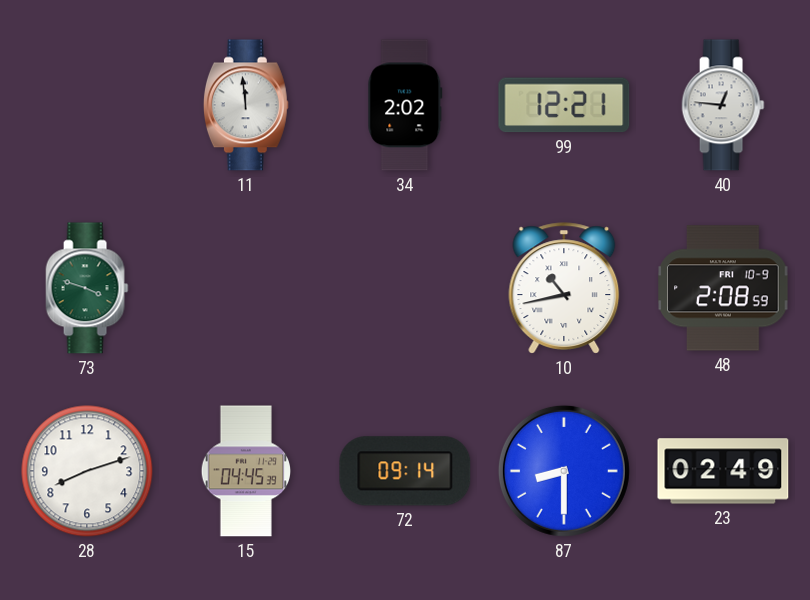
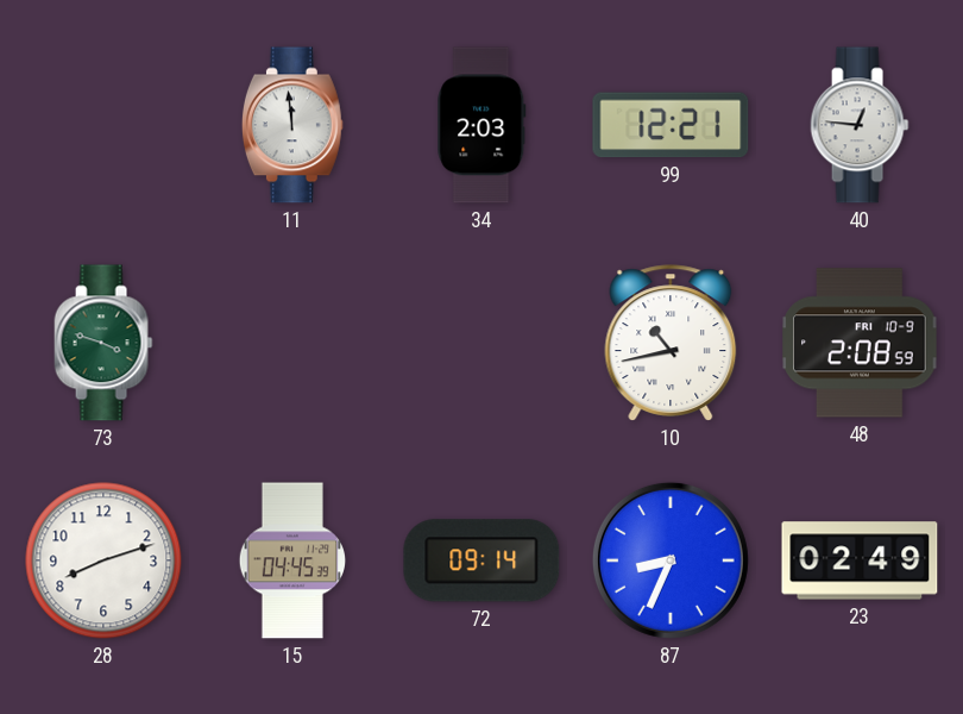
34: 2:02 -> 2:03 (481, 125)
87: 8:30 -> 8:34 (671, 560)
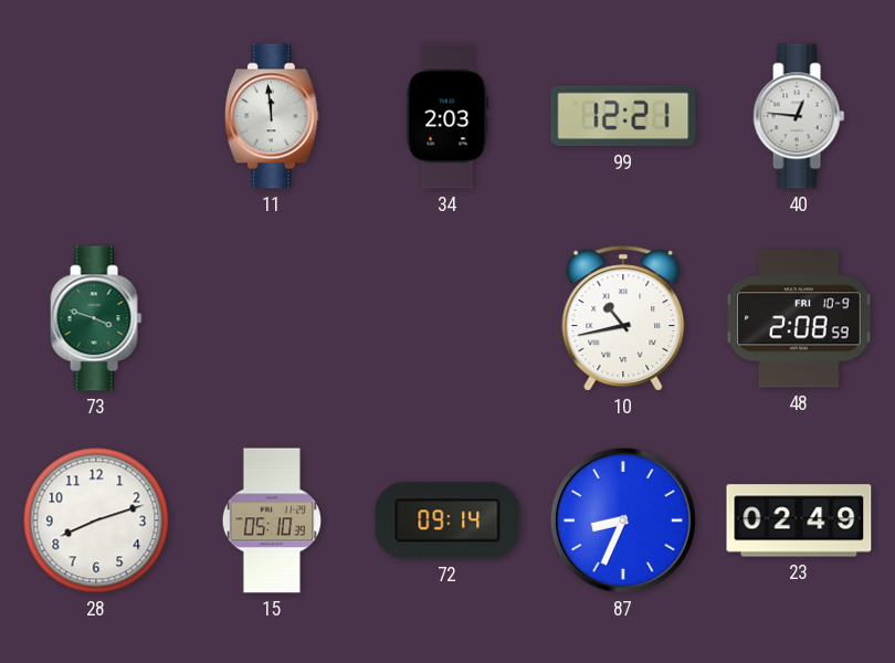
15: 04:45 -> 05:10 (271, 520)
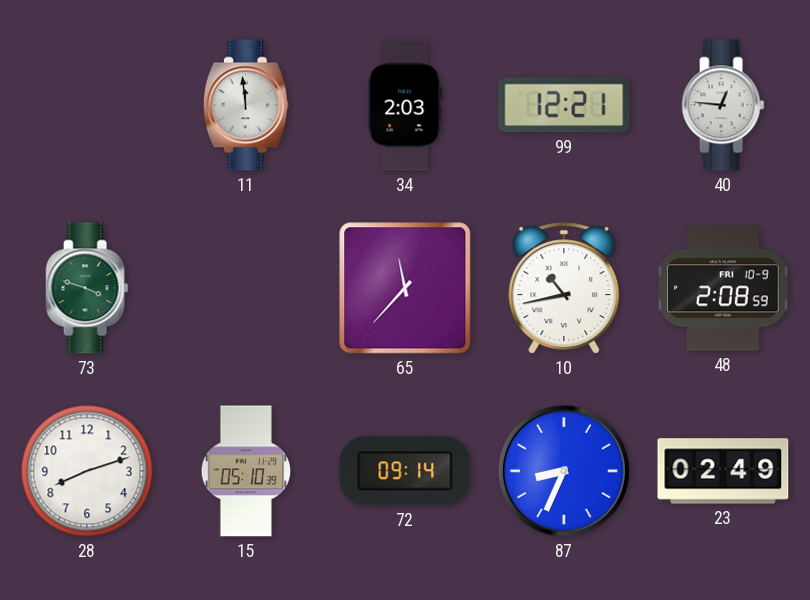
65: none -> 11:37 (405, 288)
